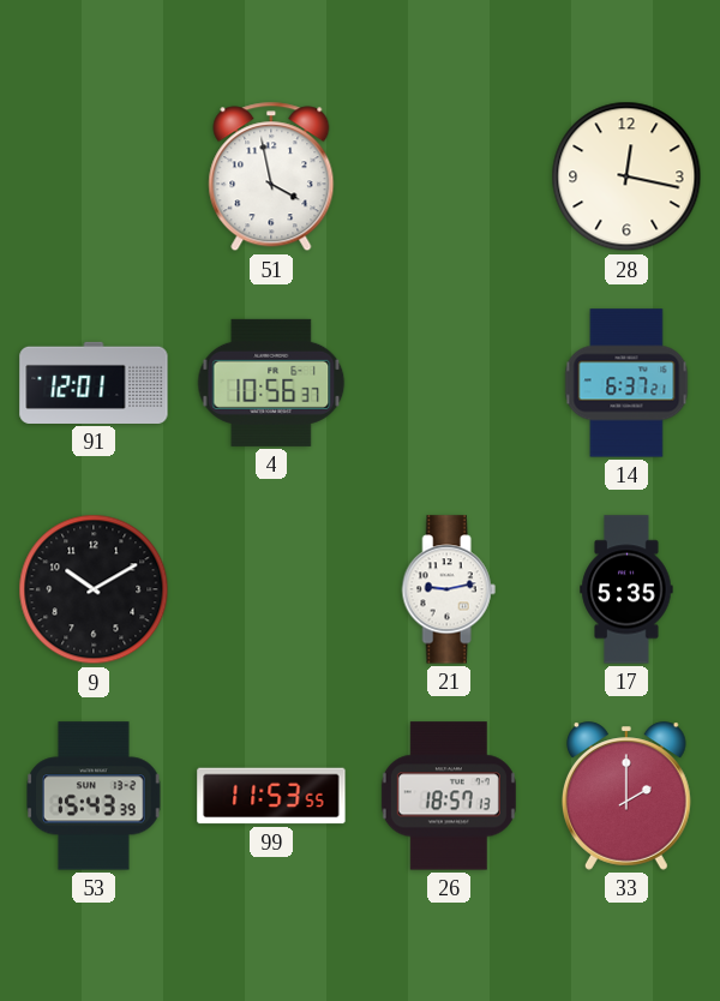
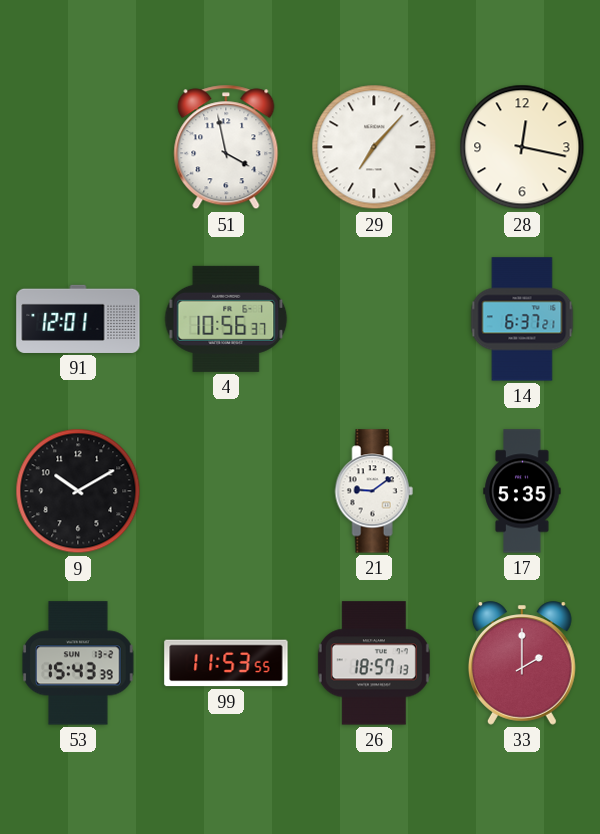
29: none -> 7:07 (374, 147)
21: 9:13 -> 9:09 (374, 491)
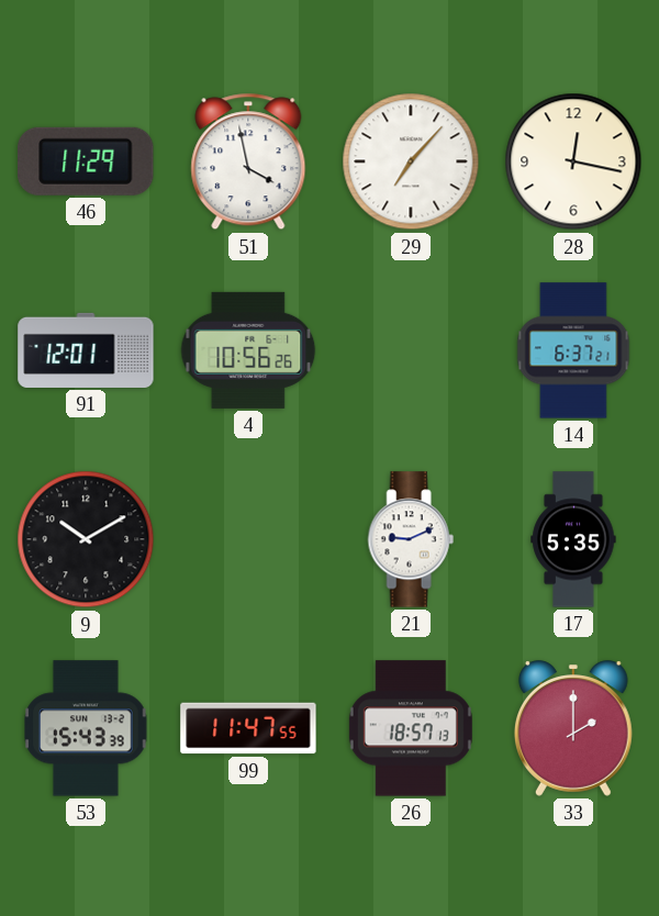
46: none -> 11:29 (86, 161)
4: 10:56:37 -> 10:56:26 (248, 350)
21: 9:09 -> 9:11 (411, 539)
99: 11:53 -> 11:47 (248, 728)
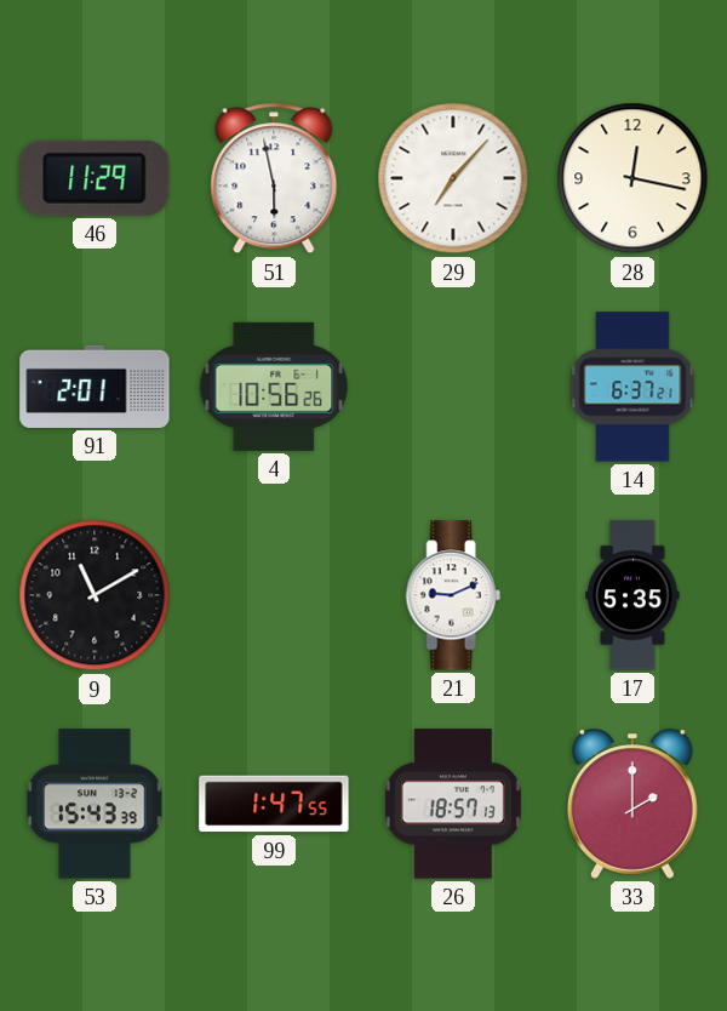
51: 3:58 -> 5:58 (274, 178)
91: 12:01 -> 2:01 (95, 387)
9: 10:10 -> 11:10 (95, 595)
99: 11:47 -> 1:47 (274, 804)
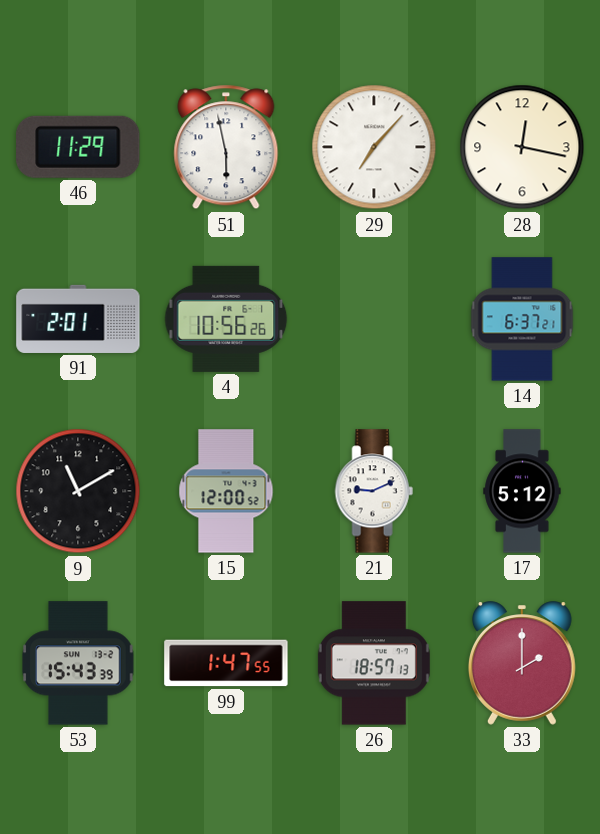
15: none -> 12:00 (226, 491)
17: 5:35 -> 5:12 (522, 491)
